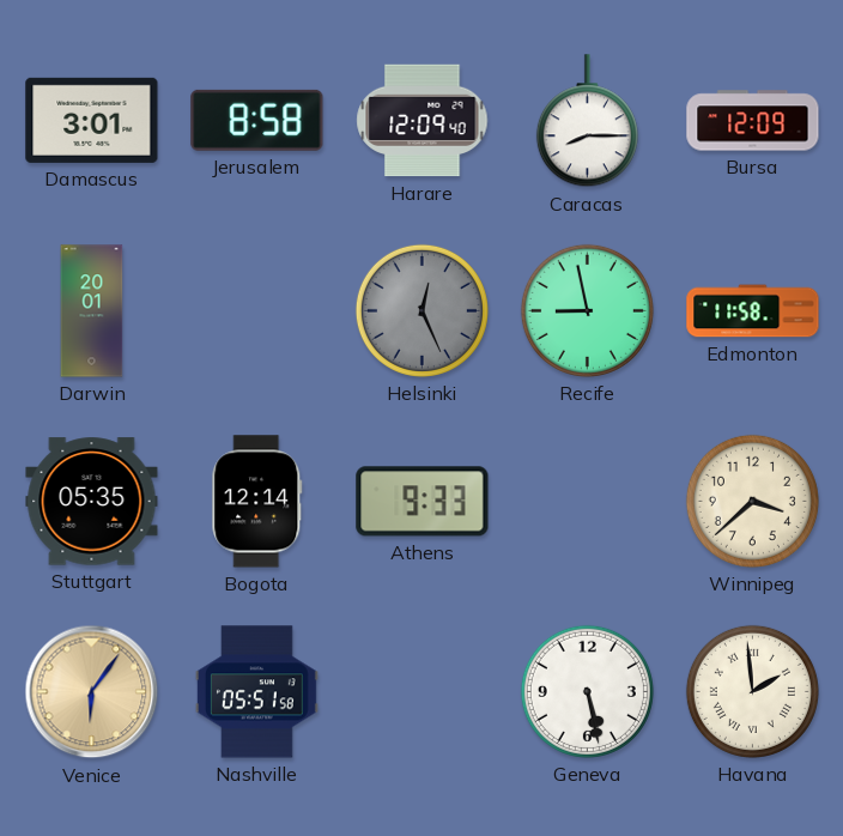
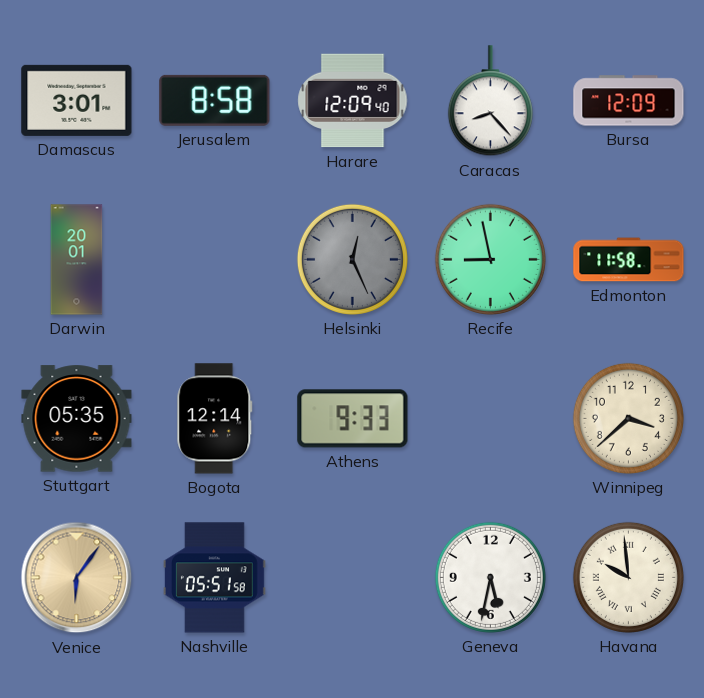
Caracas: 8:15 -> 8:23 (490, 101)
Geneva: 5:28 -> 5:32 (490, 577)
Havana: 1:59 -> 9:59 (628, 577)
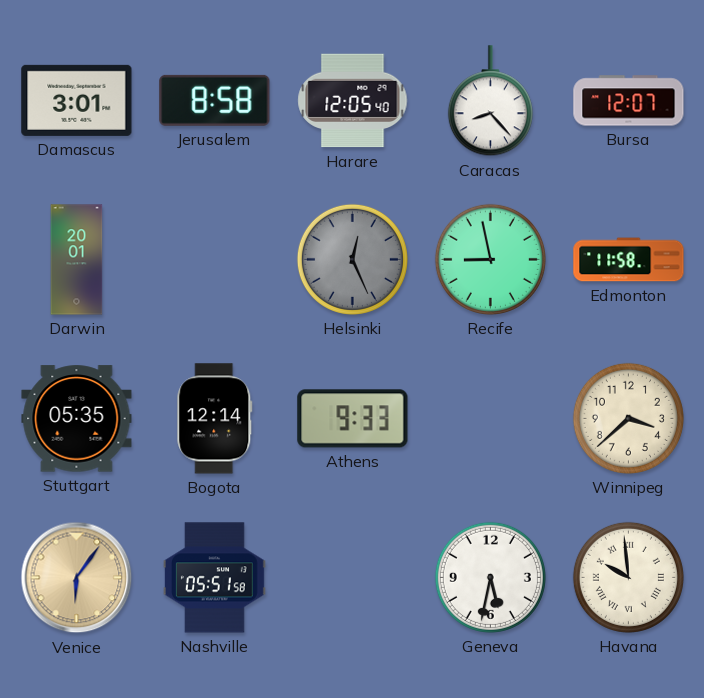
Harare: 12:09 -> 12:05 (353, 101)
Bursa: 12:09 -> 12:07 (629, 101)
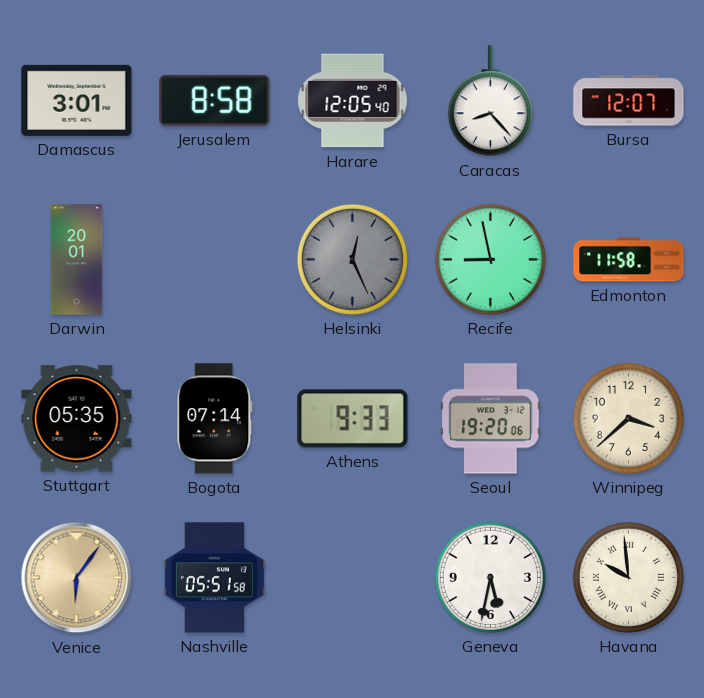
Bogota: 12:14 -> 07:14 (215, 419)
Seoul: none -> 19:20 (491, 419)
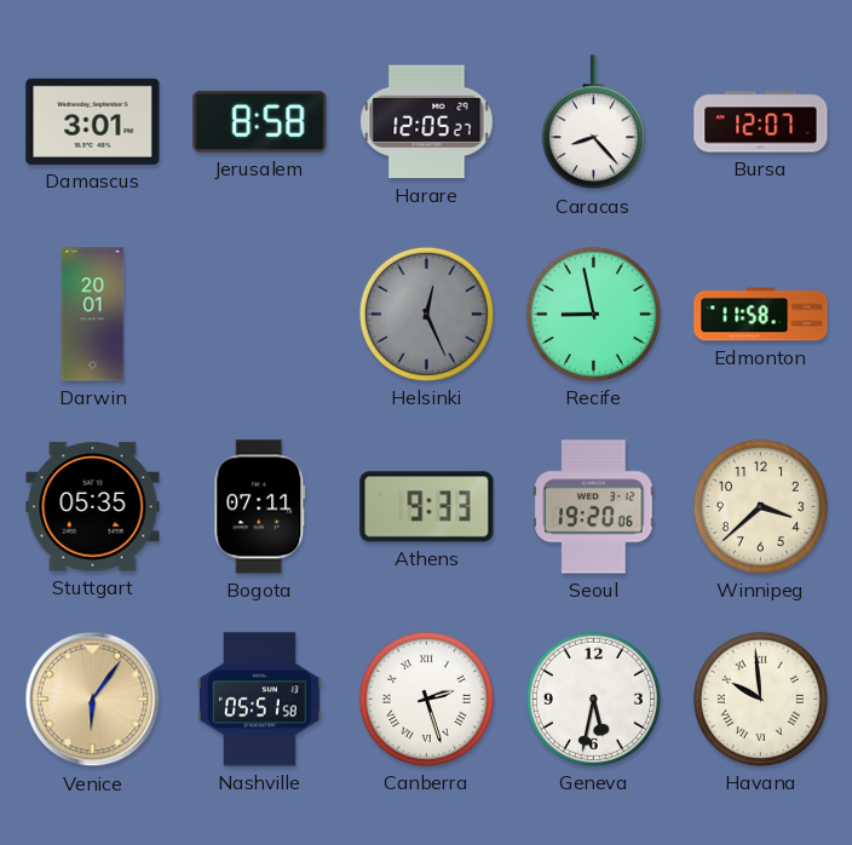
Harare: 12:05:40 -> 12:05:27 (427, 122)
Bogota: 07:14 -> 07:11 (260, 507)
Canberra: none -> 2:27 (426, 699)
